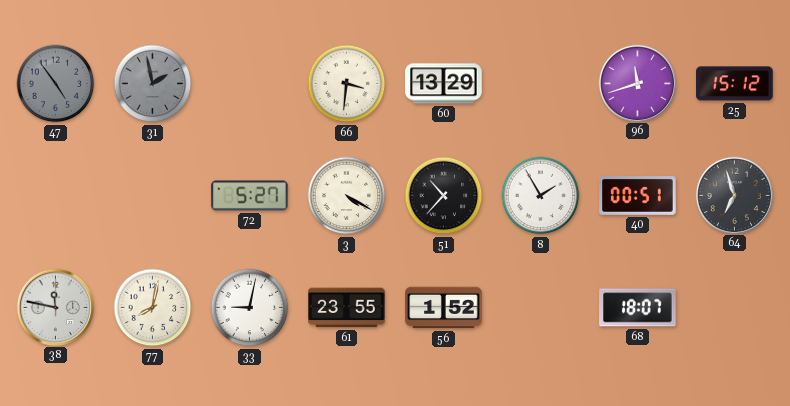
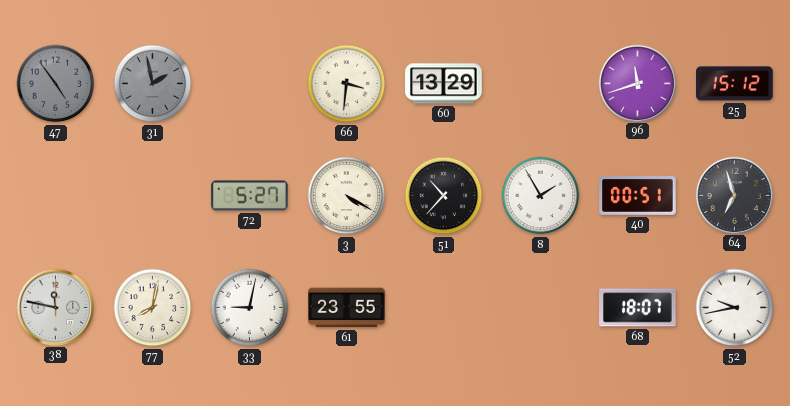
56: 1:52 -> none (444, 308)
52: none -> 9:43 (735, 308)
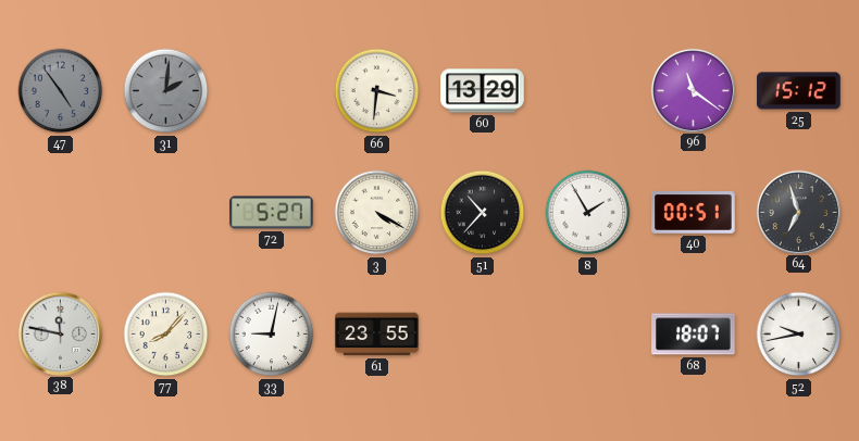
31: 1:58 -> 2:01 (166, 91)
96: 11:42 -> 11:21 (693, 90)
77: 8:02 -> 8:07 (166, 335)
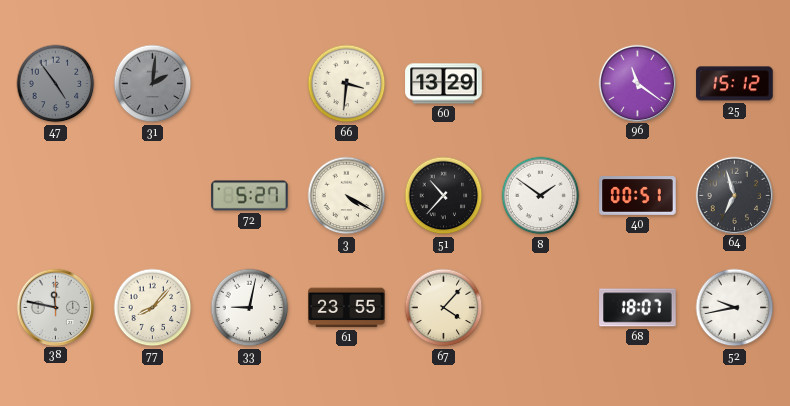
8: 1:55 -> 1:51 (541, 196)
67: none -> 4:07 (444, 308)
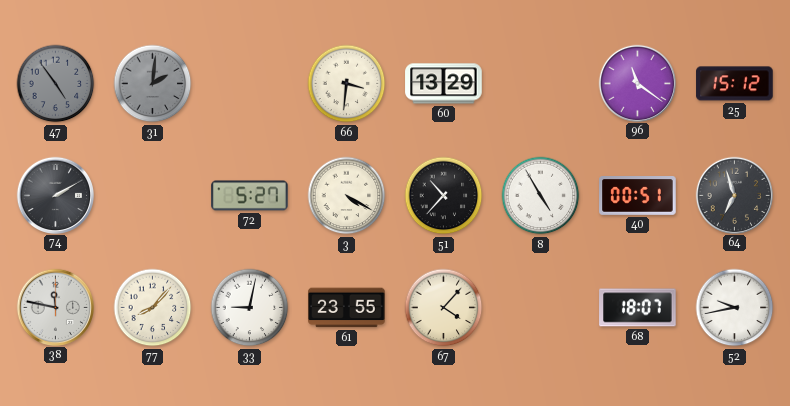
74: none -> 2:10 (55, 195)
8: 1:51 -> 4:55 (541, 196)
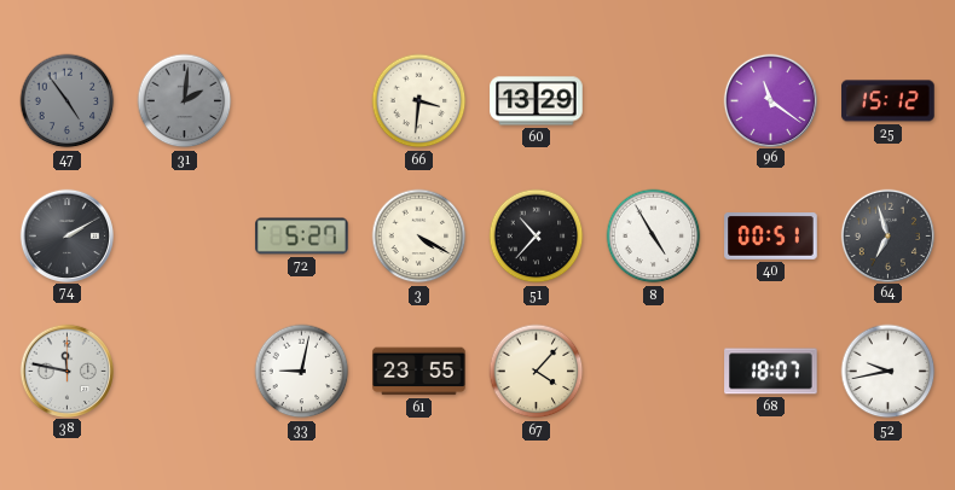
77: 8:07 -> none (153, 308)
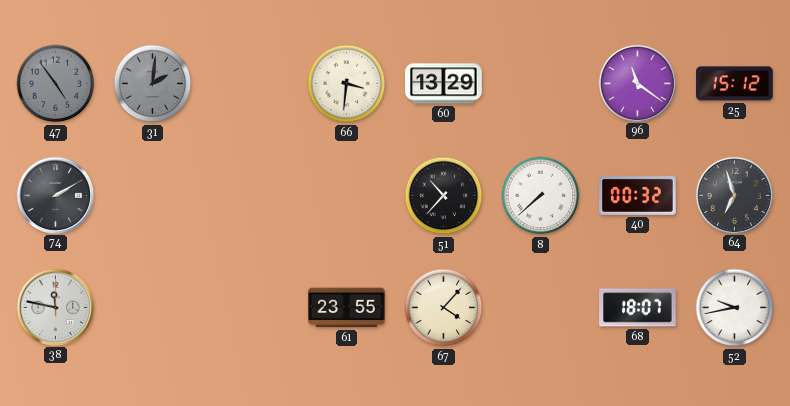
72: 5:27 -> none (302, 237)
3: 4:20 -> none (419, 237)
8: 4:55 -> 7:38 (541, 196)
40: 00:51 -> 00:32 (638, 196)
33: 9:02 -> none (302, 372)
